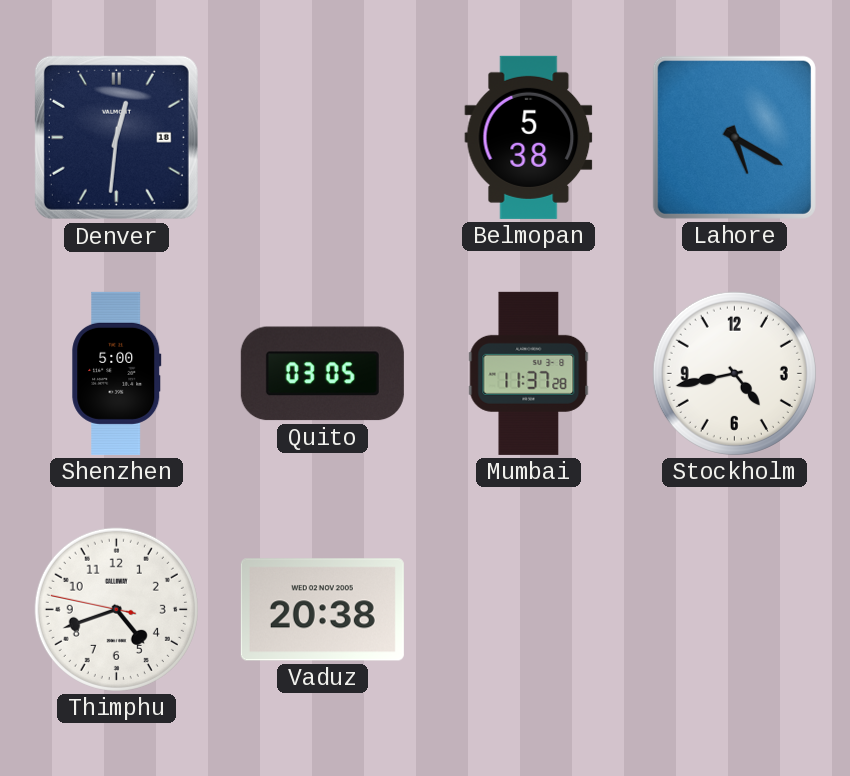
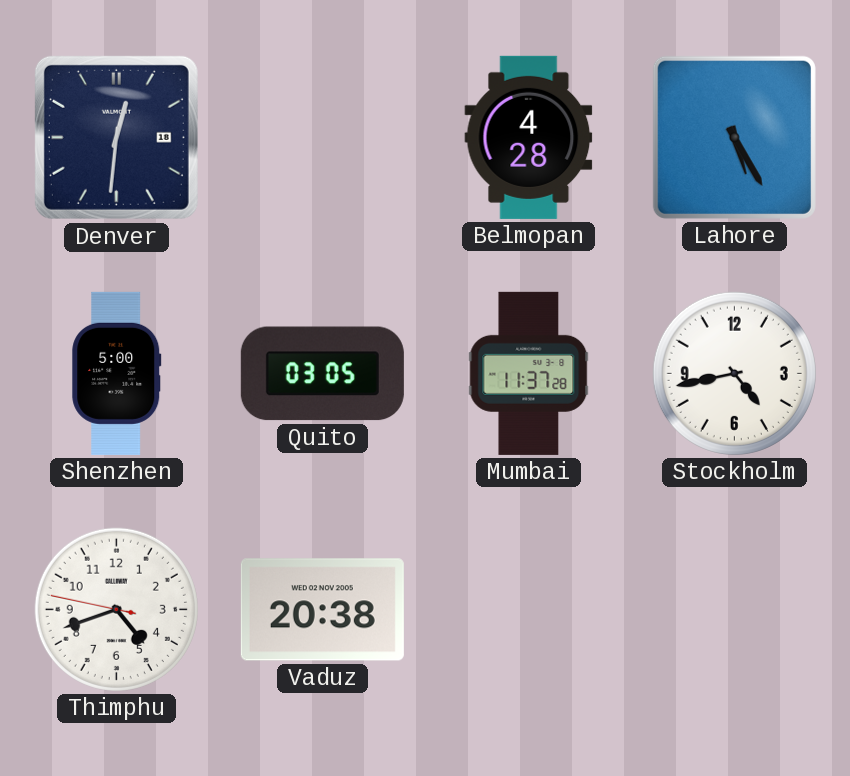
Belmopan: 5:38 -> 4:28 (529, 137)
Lahore: 5:20 -> 5:25 (734, 137)
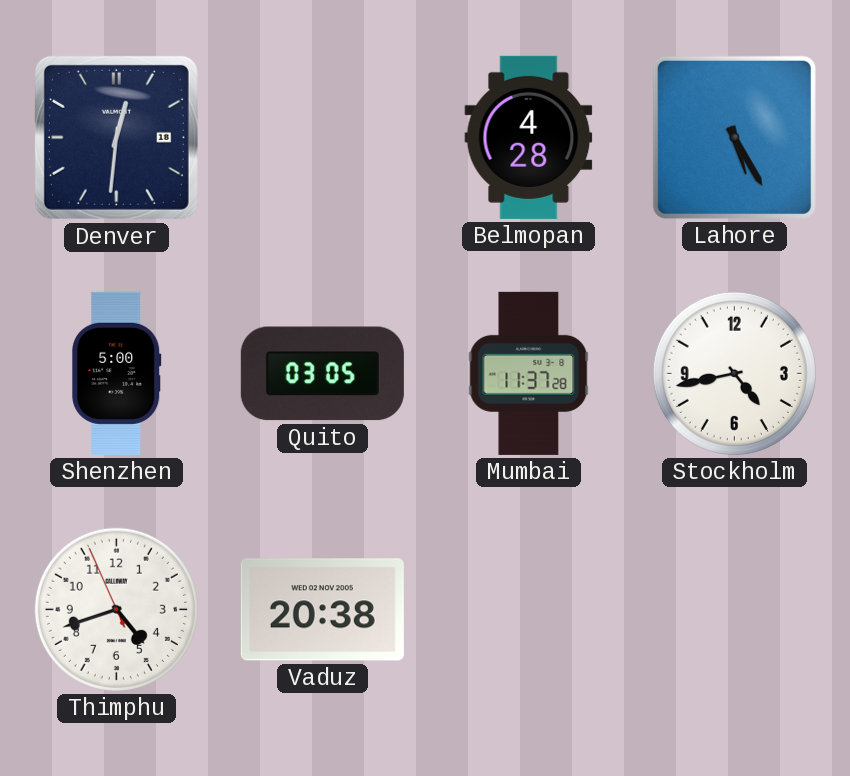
Thimphu: 4:41:47 -> 4:41:56 (116, 609)
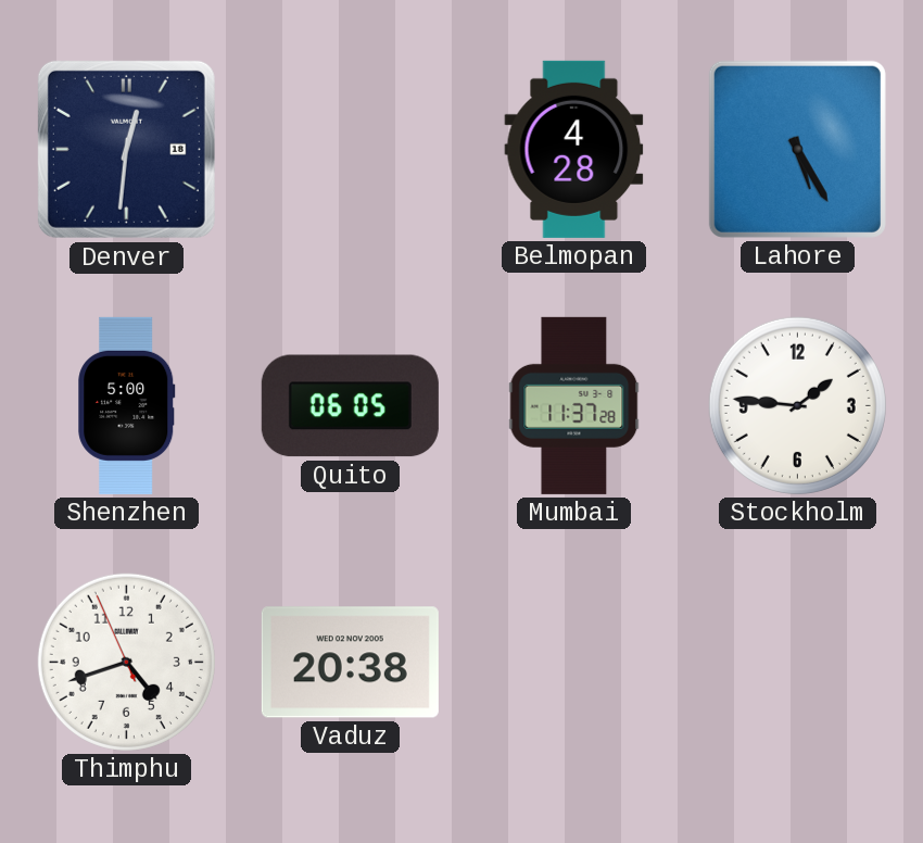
Quito: 03:05 -> 06:05 (350, 406)
Stockholm: 4:43 -> 1:46 (797, 405)
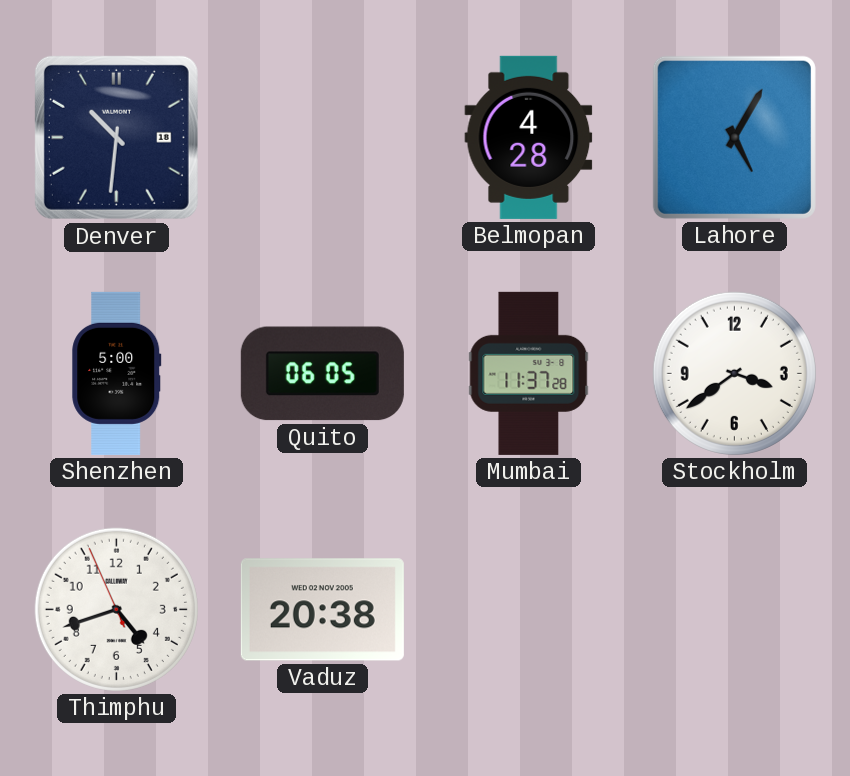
Denver: 12:31 -> 10:31 (116, 137)
Lahore: 5:25 -> 5:05 (734, 137)
Stockholm: 1:46 -> 3:39 (734, 373)
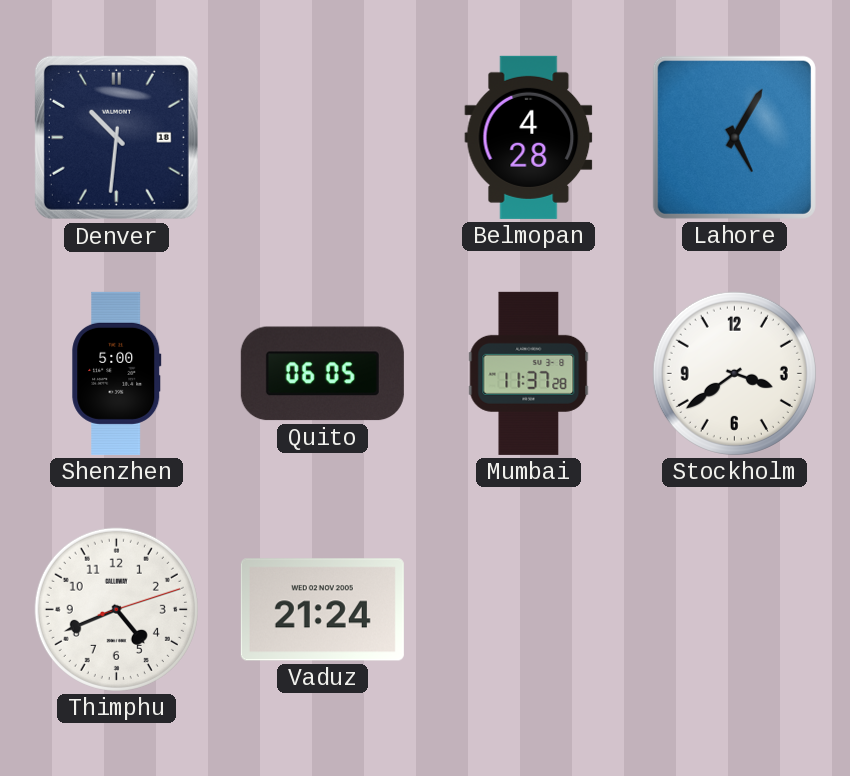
Thimphu: 4:41:56 -> 4:41:12 (116, 609)
Vaduz: 20:38 -> 21:24 (322, 610)
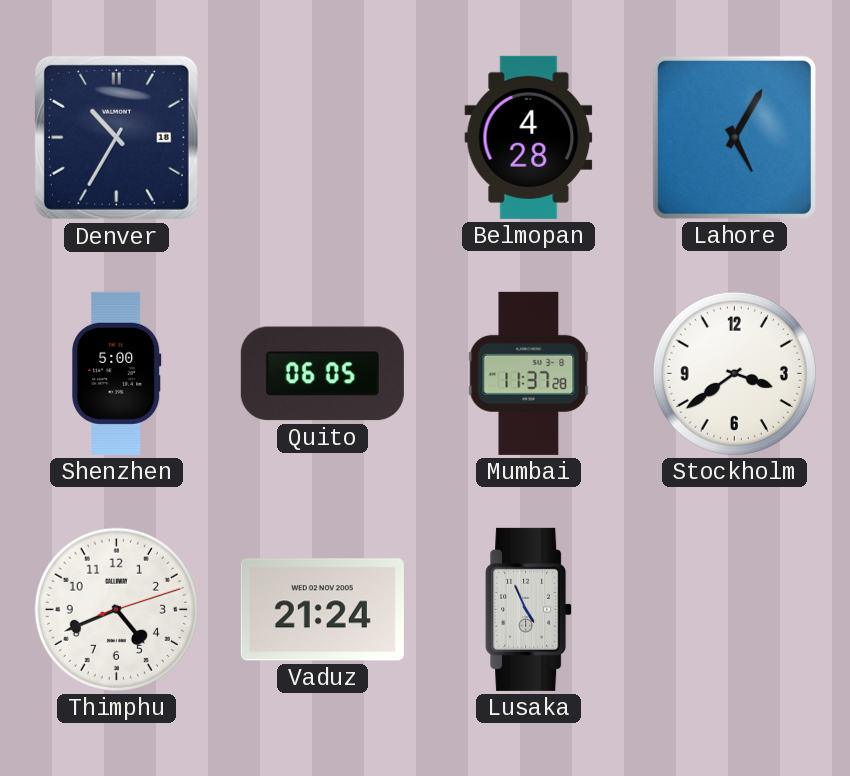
Denver: 10:31 -> 10:35 (116, 137)
Lusaka: none -> 4:56 (529, 609)
